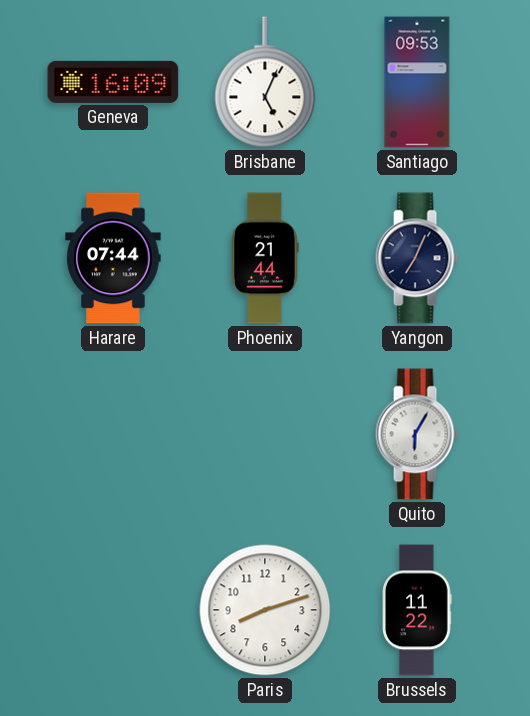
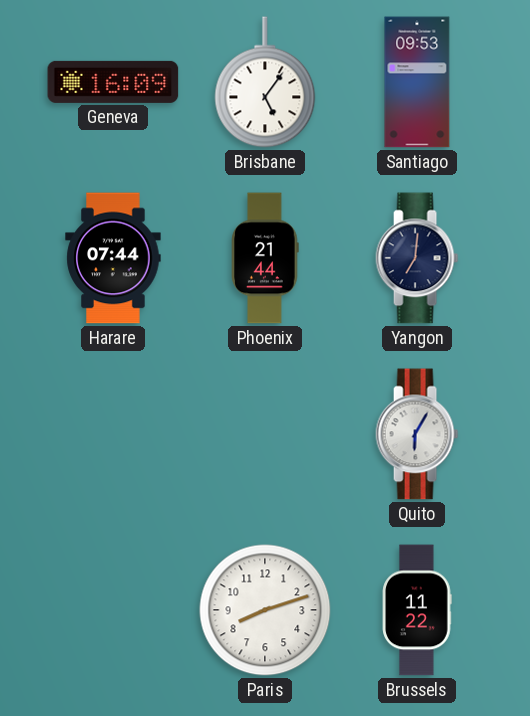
Brisbane: 5:04 -> 5:06 (265, 82)
Yangon: 7:04 -> 7:01 (417, 258)
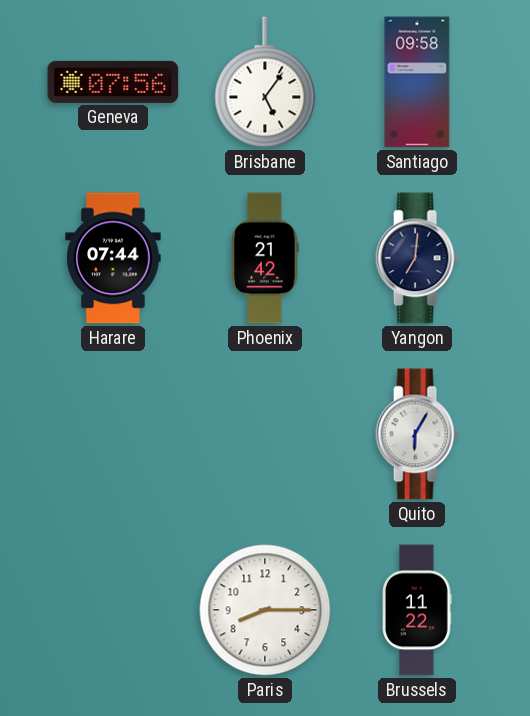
Geneva: 16:09 -> 07:56 (113, 82)
Santiago: 09:53 -> 09:58 (417, 82)
Phoenix: 21:44 -> 21:42 (265, 258)
Paris: 8:12 -> 8:15 (265, 610)
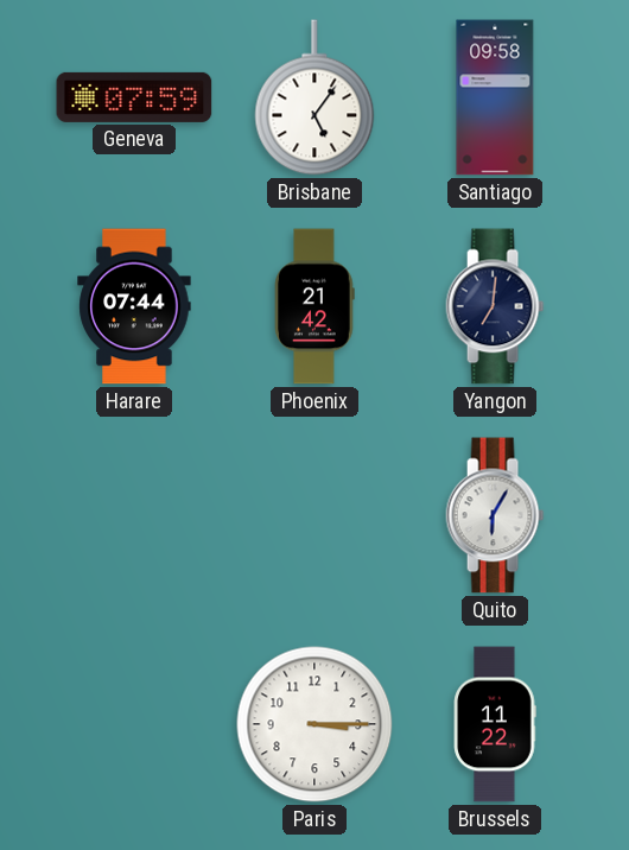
Geneva: 07:56 -> 07:59 (134, 97)
Paris: 8:15 -> 3:15 (314, 724)
